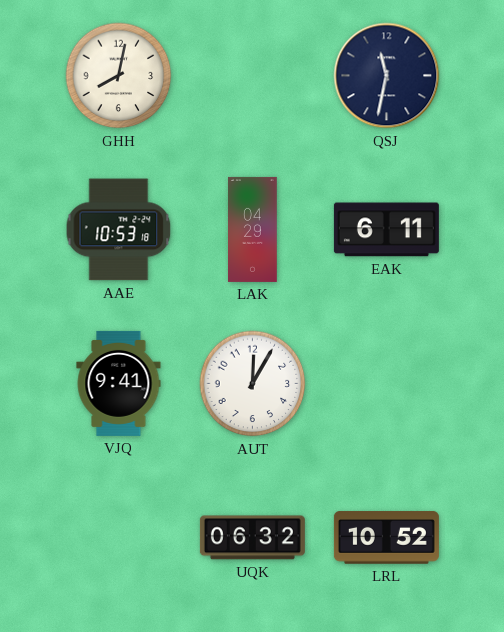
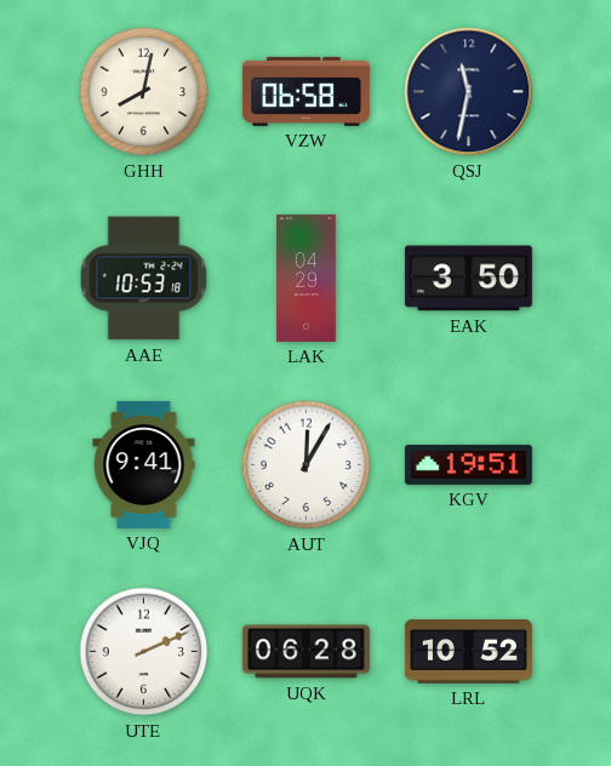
VZW: none -> 06:58 (305, 91)
EAK: 6:11 -> 3:50 (468, 279)
KGV: none -> 19:51 (468, 464)
UTE: none -> 2:11 (144, 652)
UQK: 06:32 -> 06:28 (305, 652)
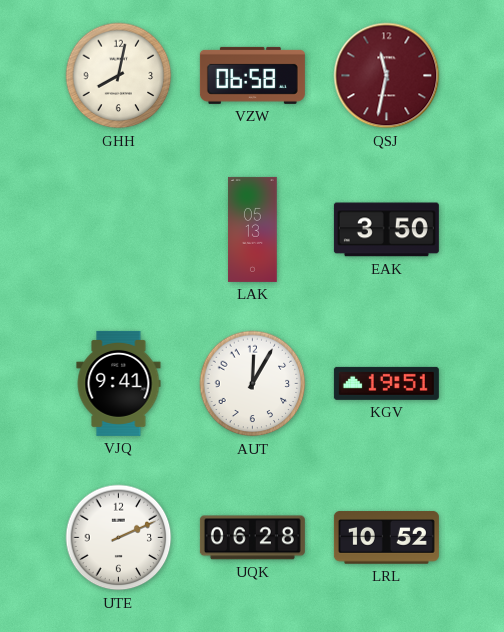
QSJ dial: navy -> burgundy (387, 76)
AAE: 10:53 -> none (144, 279)
LAK: 04:29 -> 05:13 (253, 229)
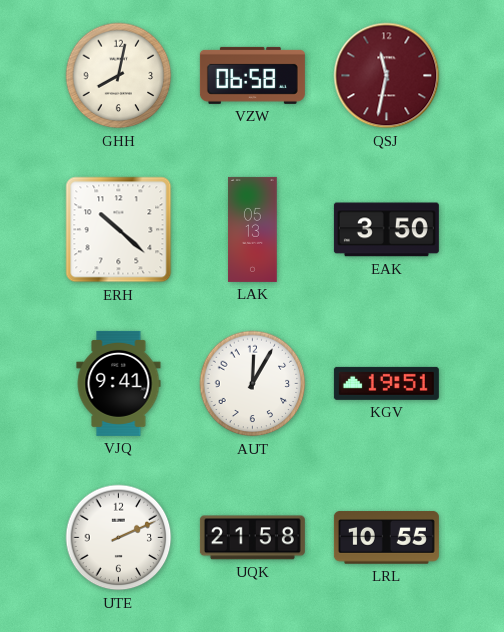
ERH: none -> 10:22 (119, 230)
UQK: 06:28 -> 21:58 (252, 538)
LRL: 10:52 -> 10:55 (386, 538)
